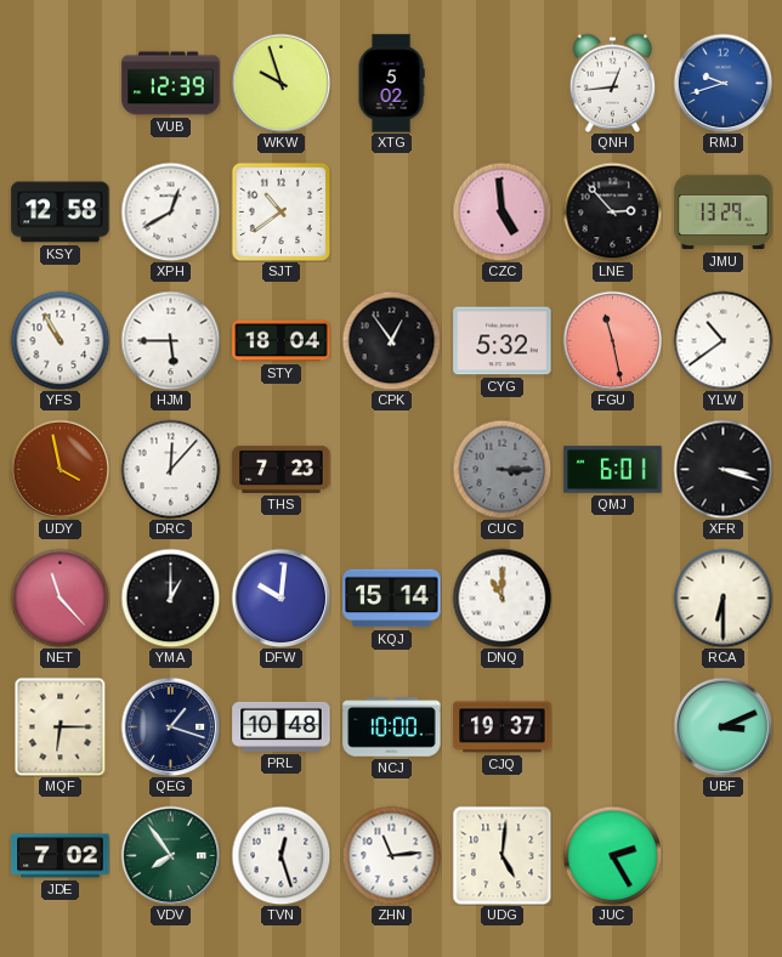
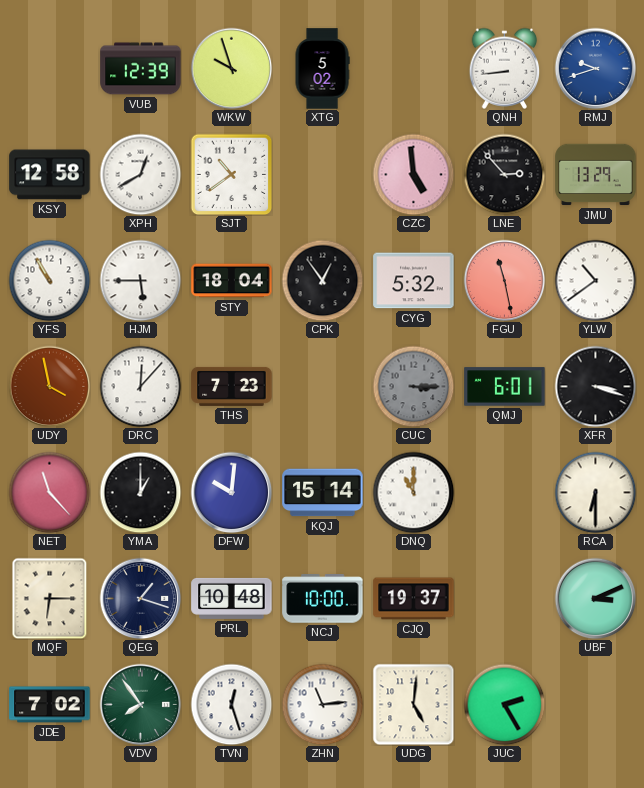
QNH: 12:44 -> 8:44 (505, 68)
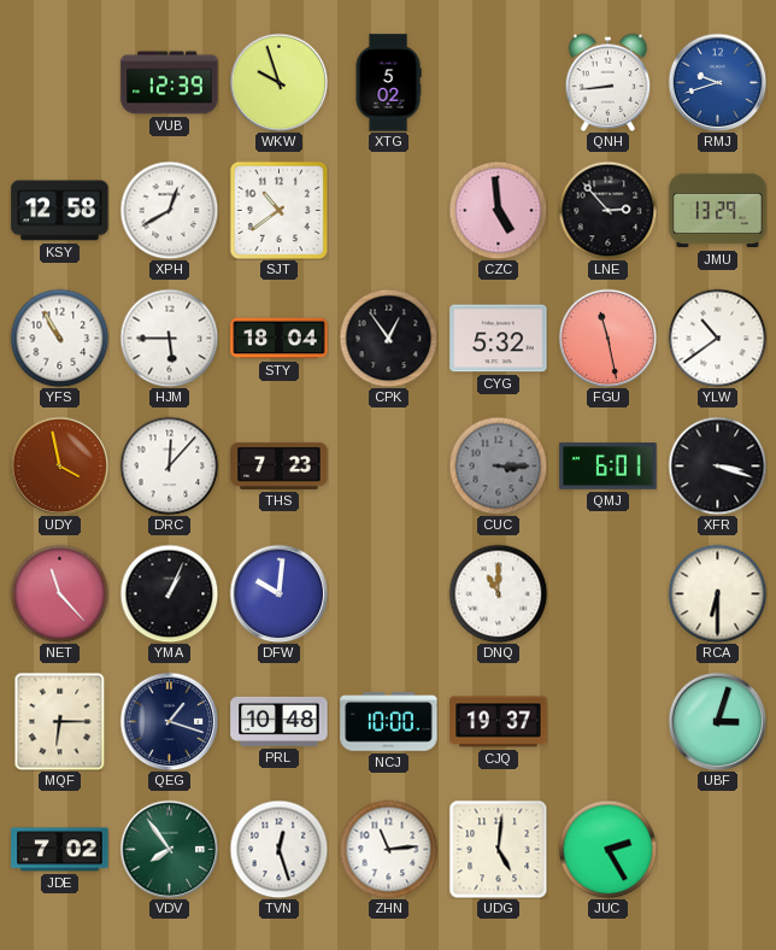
YMA: 1:00 -> 1:04 (169, 593)
KQJ: 15:14 -> none (323, 493)
UBF: 3:11 -> 3:03 (717, 721)
